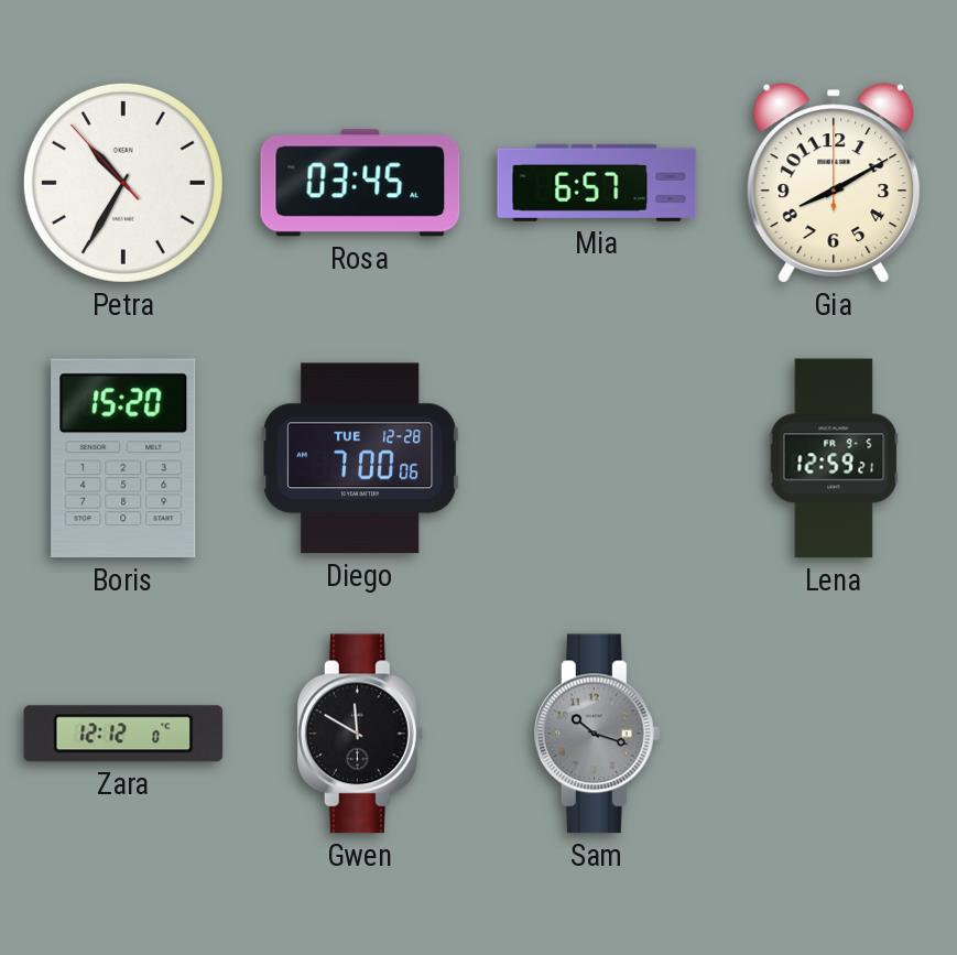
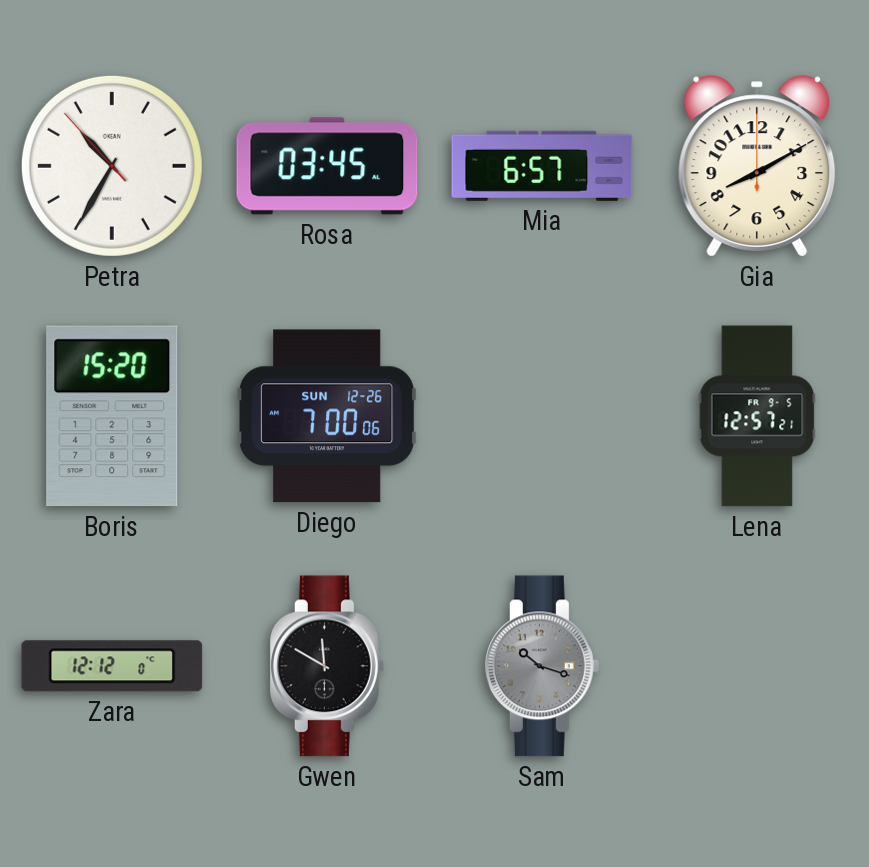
Diego date: TUE 12-28 -> SUN 12-26 (328, 416)
Lena: 12:59 -> 12:57 (757, 416)
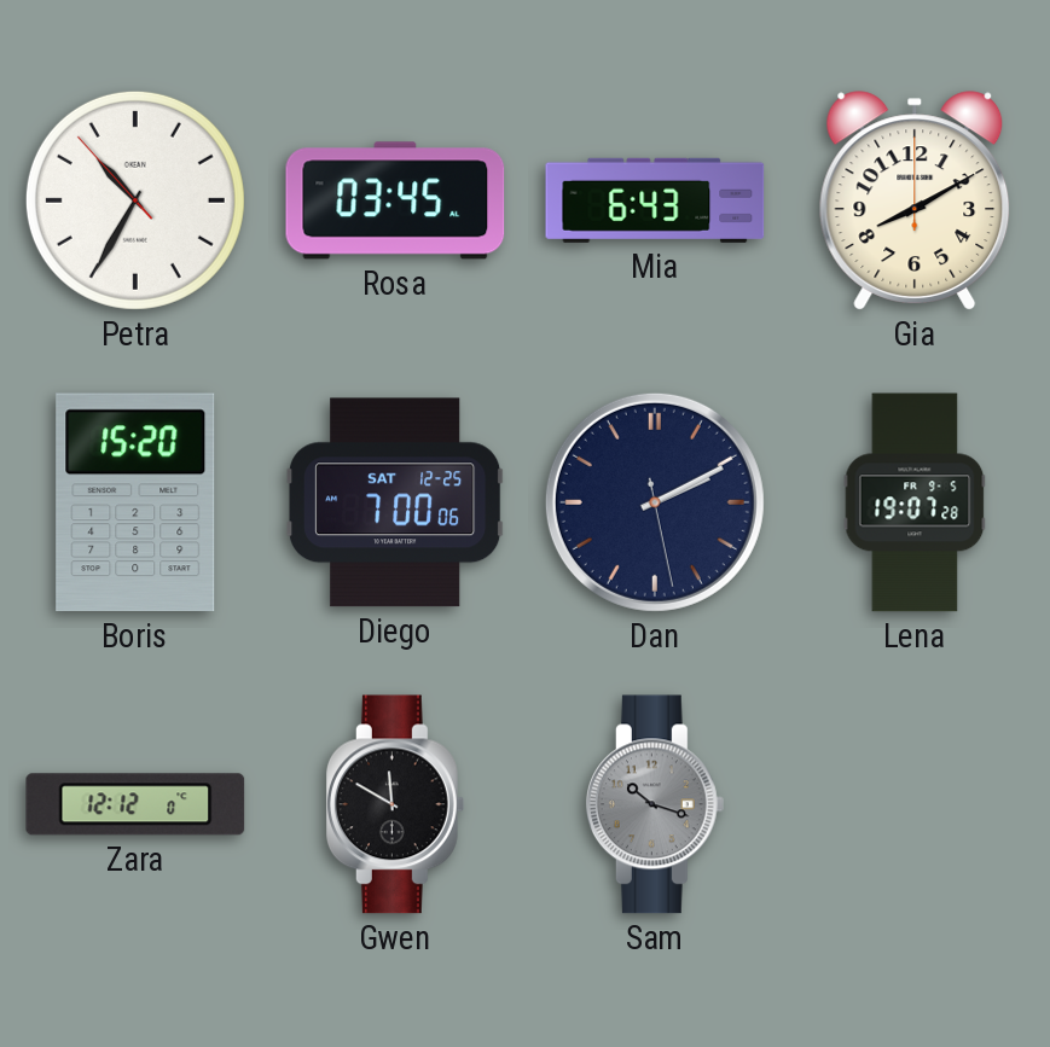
Mia: 6:57 -> 6:43 (655, 200)
Diego date: SUN 12-26 -> SAT 12-25 (396, 502)
Dan: none -> 2:10 (655, 502)
Lena: 12:57 -> 19:07 (915, 502)
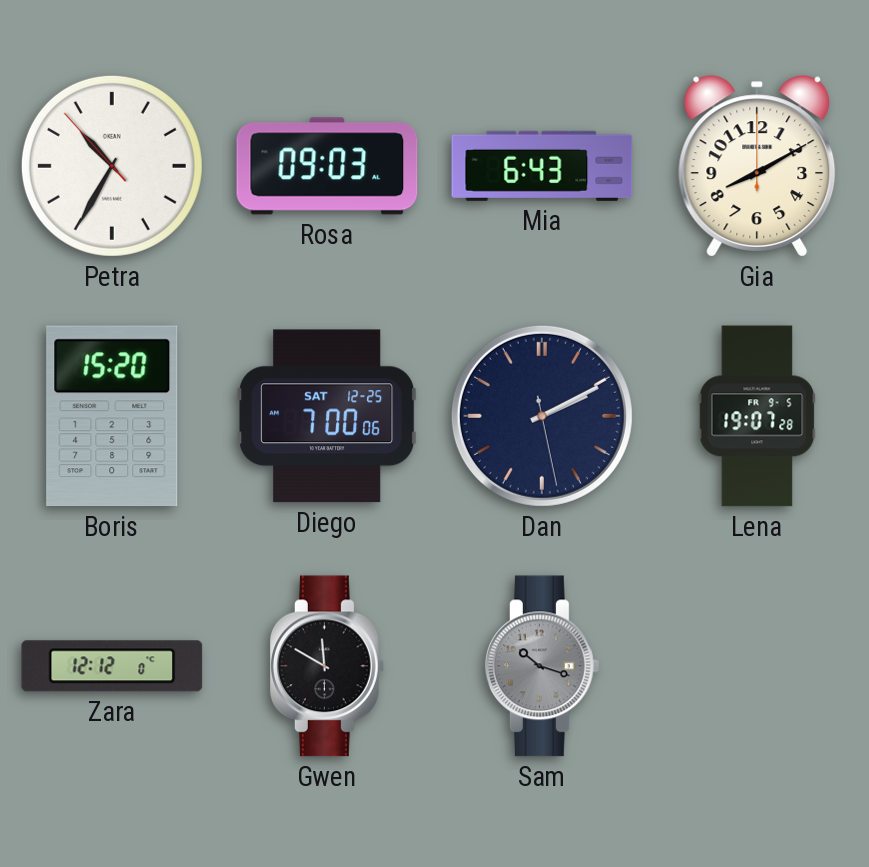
Rosa: 03:45 -> 09:03 (327, 166)
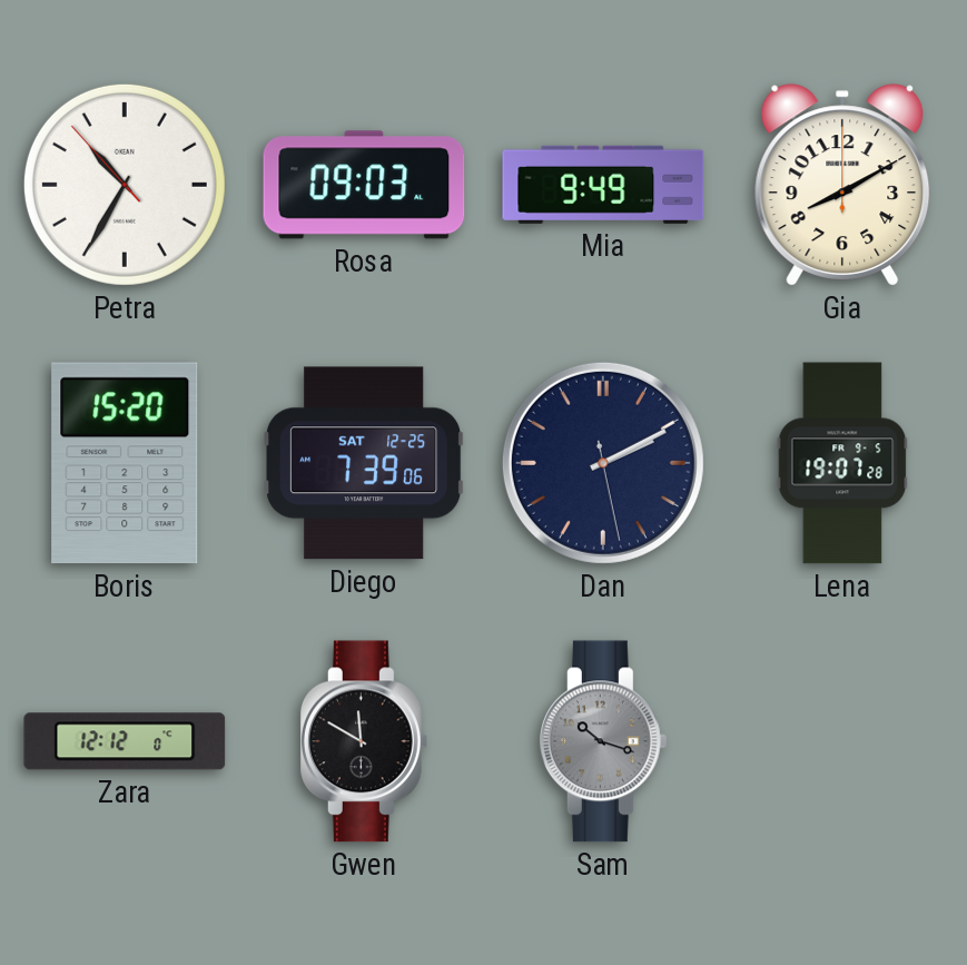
Mia: 6:43 -> 9:49 (603, 185)
Diego: 7:00 -> 7:39 (365, 463)
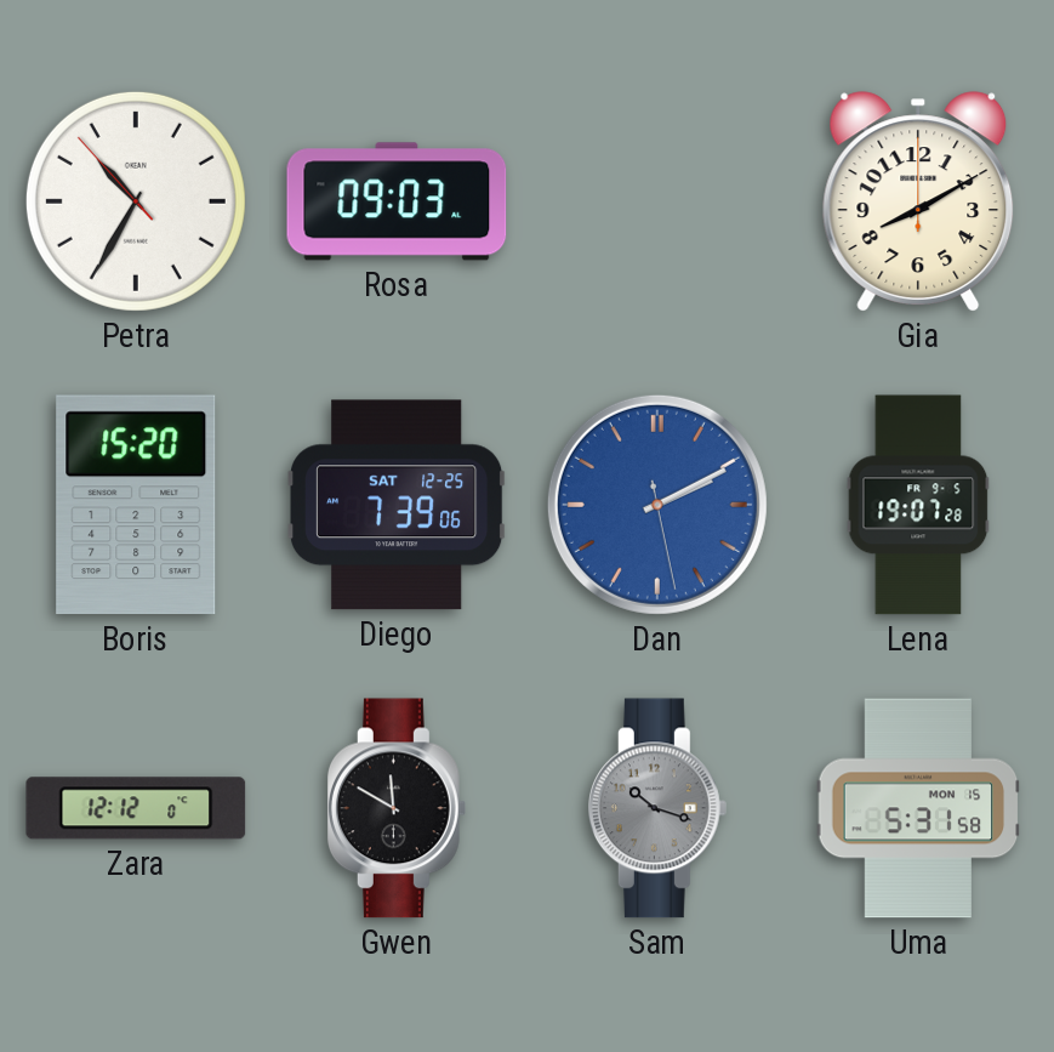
Mia: 9:49 -> none (603, 185)
Dan dial: navy -> blue (657, 505)
Uma: none -> 5:31 (918, 808)
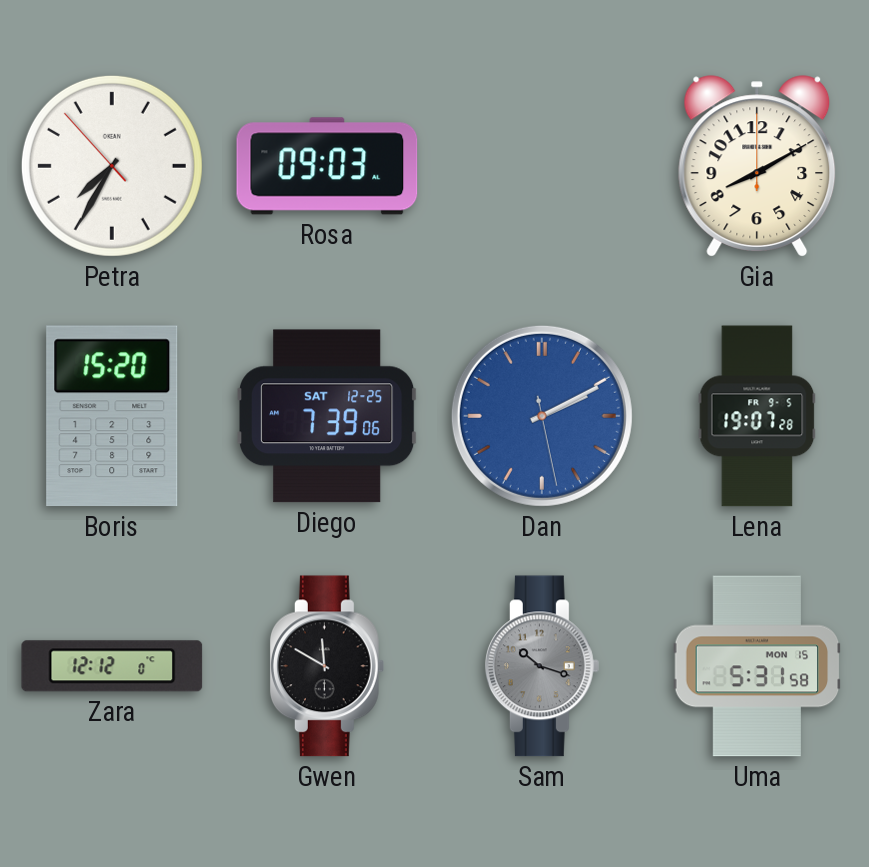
Petra: 10:34 -> 7:34 (112, 166)
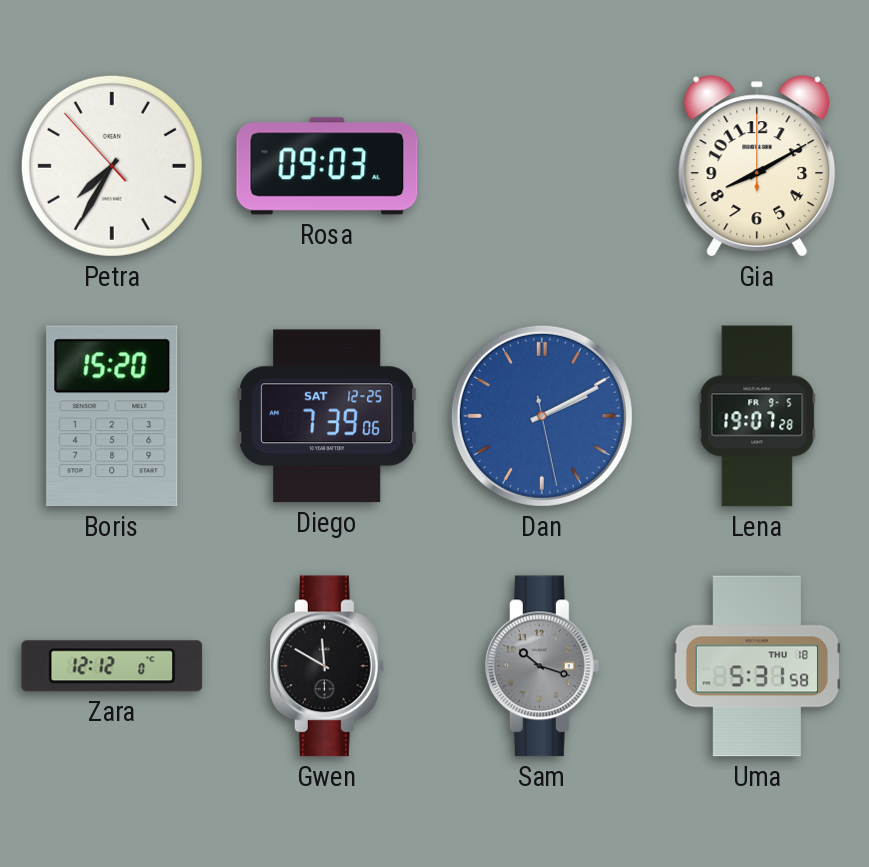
Uma date: MON 15 -> THU 18 (757, 666)
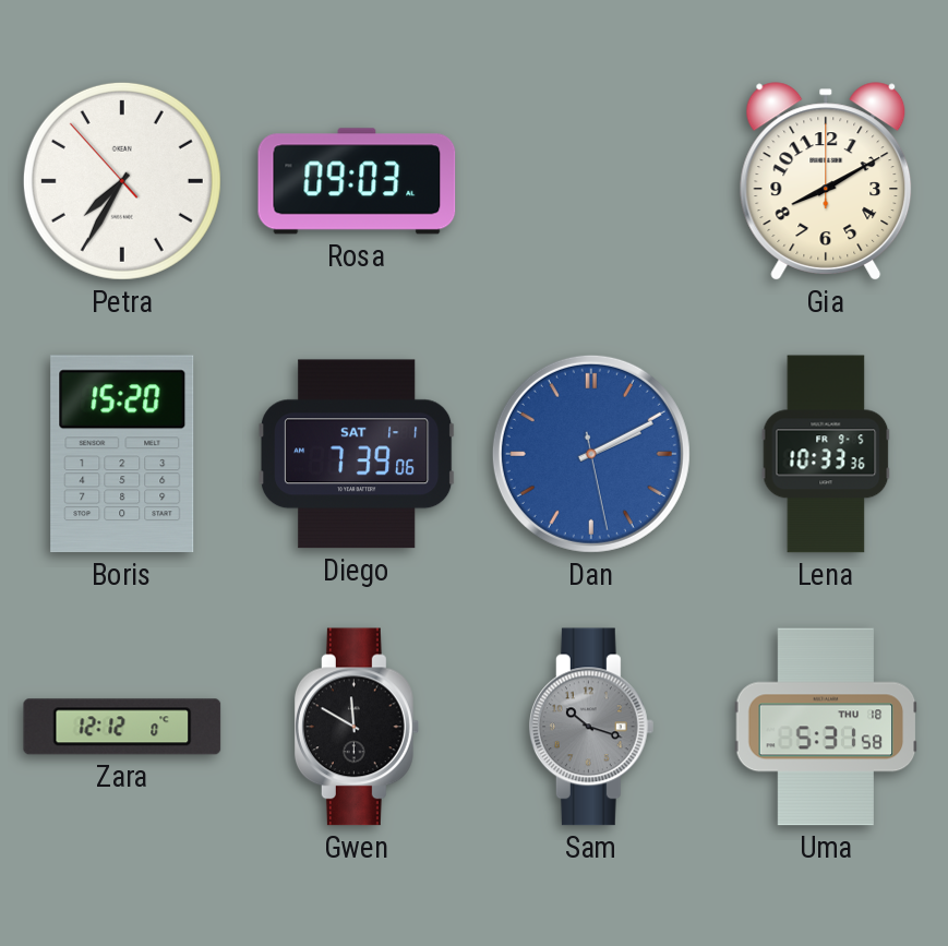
Diego date: SAT 12-25 -> SAT 1-1 (358, 454)
Lena: 19:07 -> 10:33 (826, 454)
